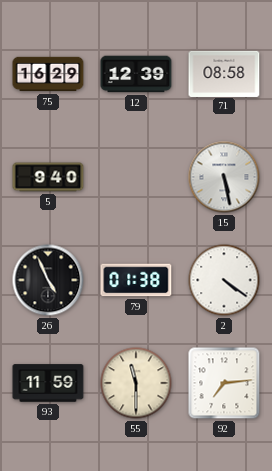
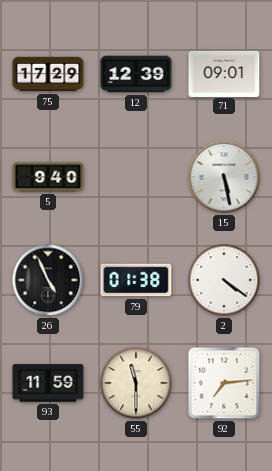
75: 16:29 -> 17:29 (48, 74)
71: 08:58 -> 09:01 (224, 73)
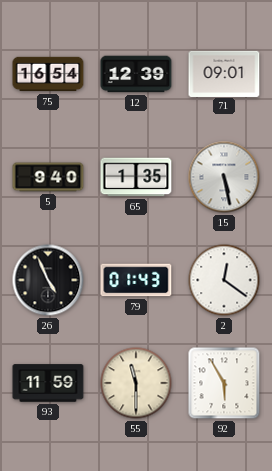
75: 17:29 -> 16:54 (48, 74)
65: none -> 1:35 (136, 177)
79: 01:38 -> 01:43 (136, 280)
2: 4:21 -> 12:21 (224, 280)
92: 7:14 -> 5:55 (224, 383)
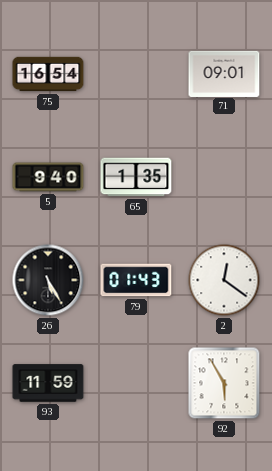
12: 12:39 -> none (136, 74)
15: 5:28 -> none (224, 177)
26: 4:56 -> 5:25 (48, 280)
55: 11:30 -> none (136, 383)
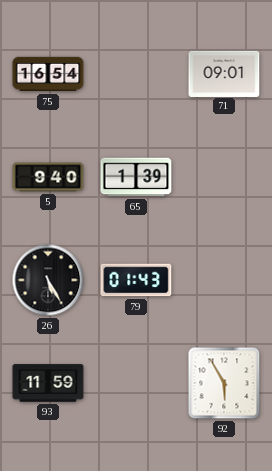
65: 1:35 -> 1:39 (136, 177)
2: 12:21 -> none (224, 280)
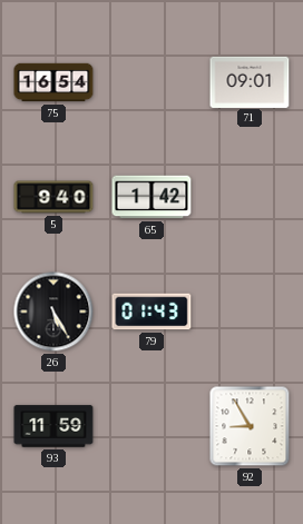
65: 1:39 -> 1:42 (151, 197)
92: 5:55 -> 8:55 (250, 426)
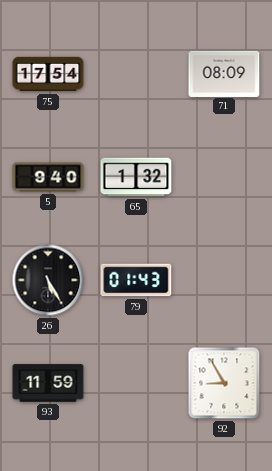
75: 16:54 -> 17:54 (48, 74)
71: 09:01 -> 08:09 (224, 73)
65: 1:42 -> 1:32 (136, 177)
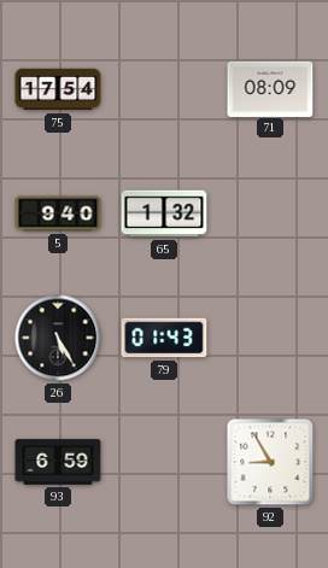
93: 11:59 -> 6:59 (58, 462)
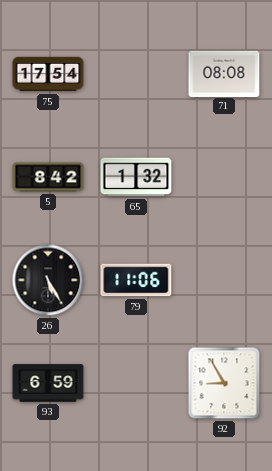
71: 08:09 -> 08:08 (224, 73)
5: 9:40 -> 8:42 (48, 177)
79: 01:43 -> 11:06 (136, 280)
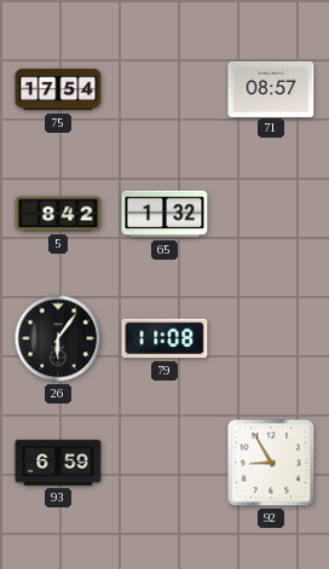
71: 08:08 -> 08:57 (271, 88)
26: 5:25 -> 6:06 (58, 338)
79: 11:06 -> 11:08 (164, 338)
